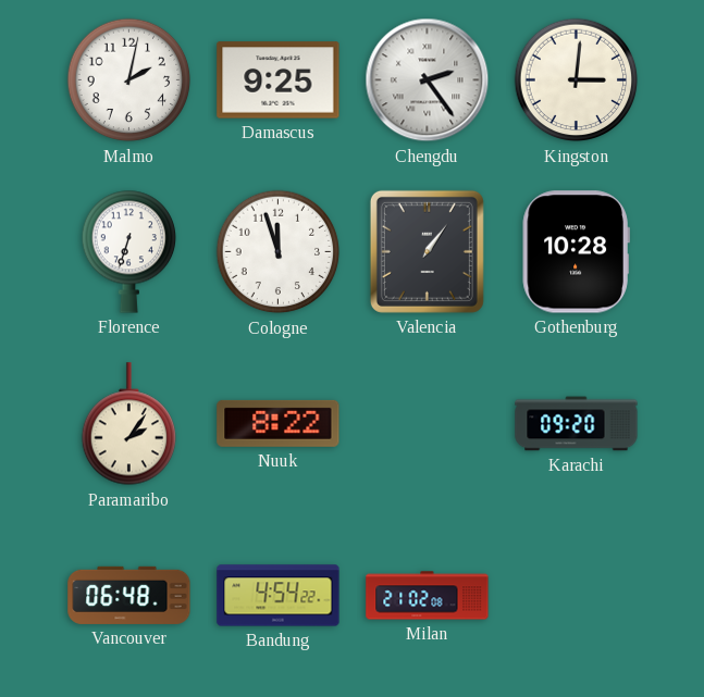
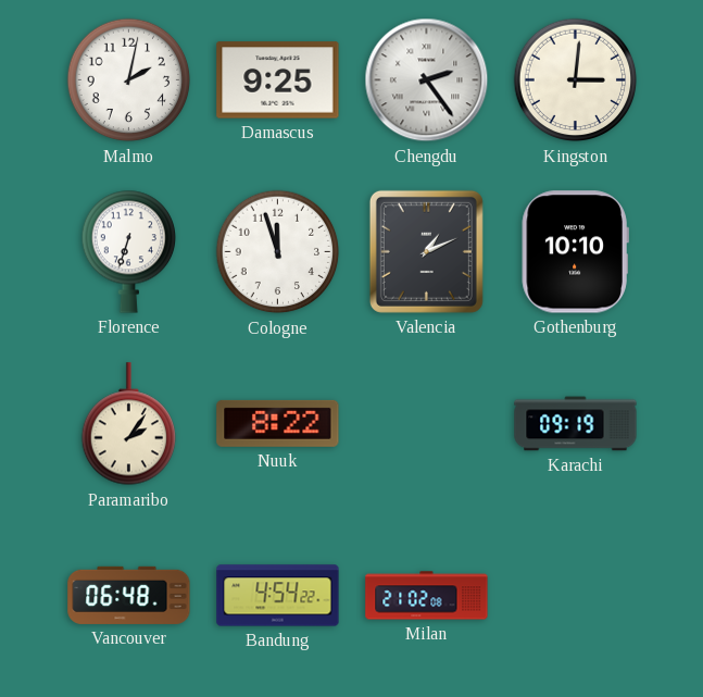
Valencia: 1:06 -> 1:11 (426, 251)
Gothenburg: 10:28 -> 10:10 (575, 252)
Karachi: 09:20 -> 09:19 (576, 424)
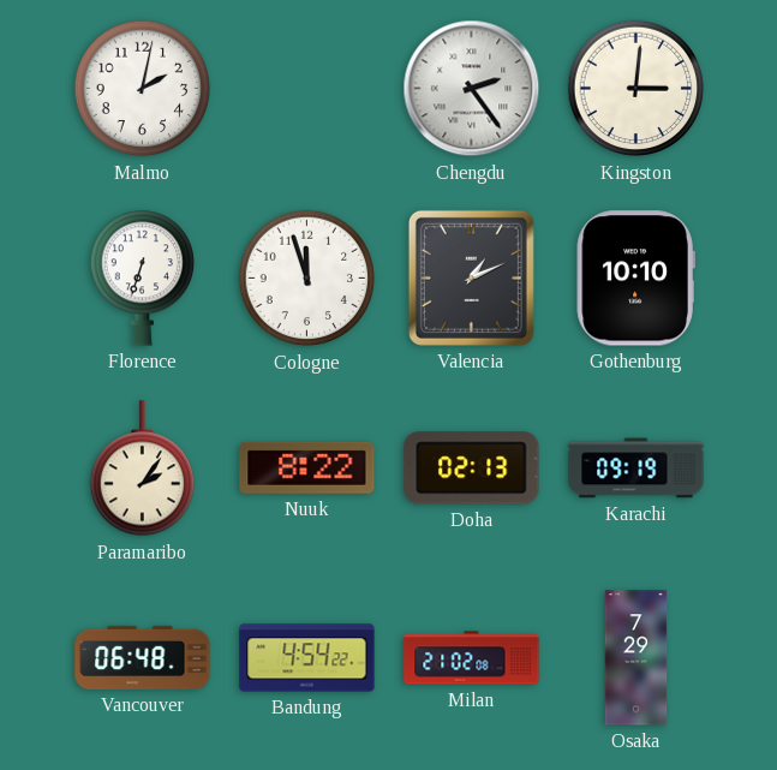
Damascus: 9:25 -> none (278, 80)
Doha: none -> 02:13 (472, 468)
Osaka: none -> 7:29 (636, 658)
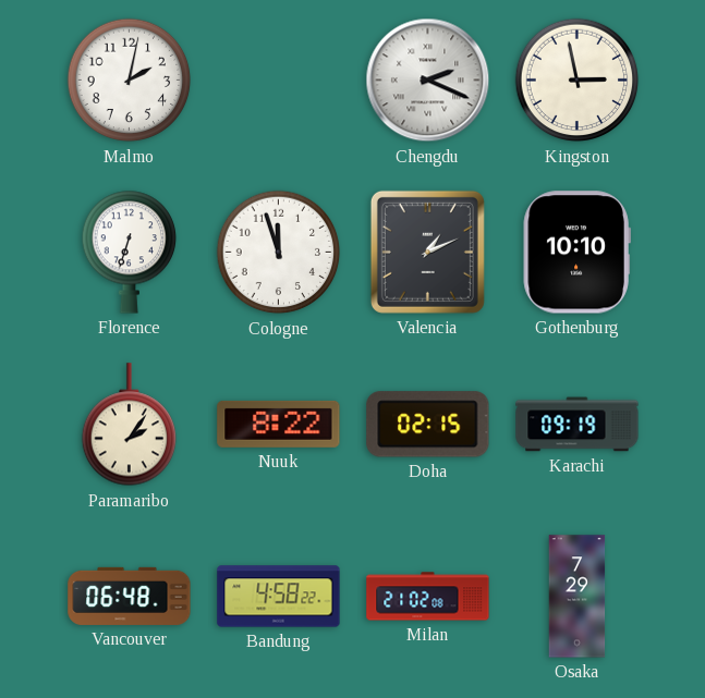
Chengdu: 2:24 -> 2:19 (428, 81)
Kingston: 3:01 -> 2:58 (578, 81)
Doha: 02:13 -> 02:15 (428, 425)
Bandung: 4:54 -> 4:58 (279, 597)
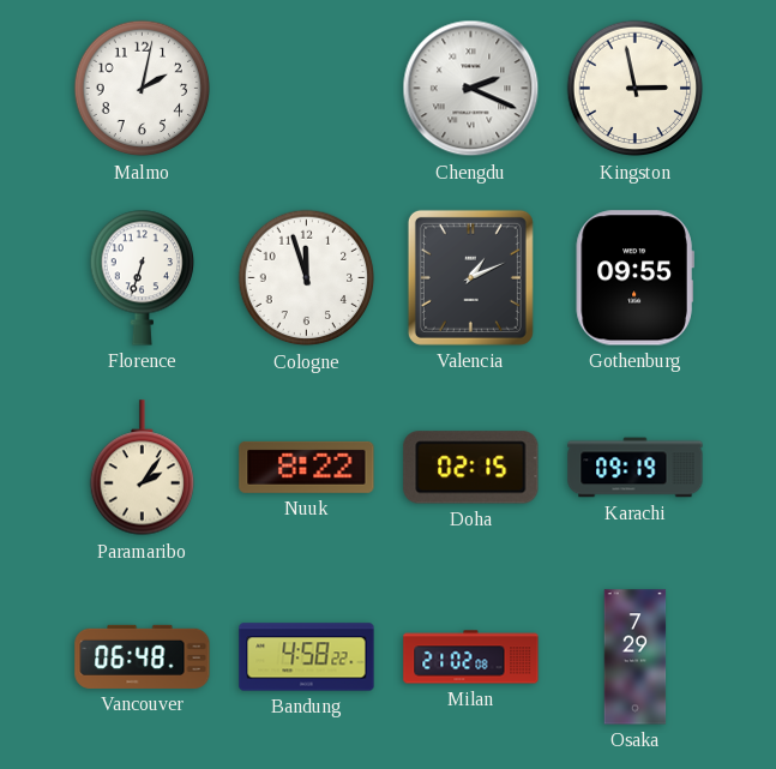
Gothenburg: 10:10 -> 09:55 (634, 278)
